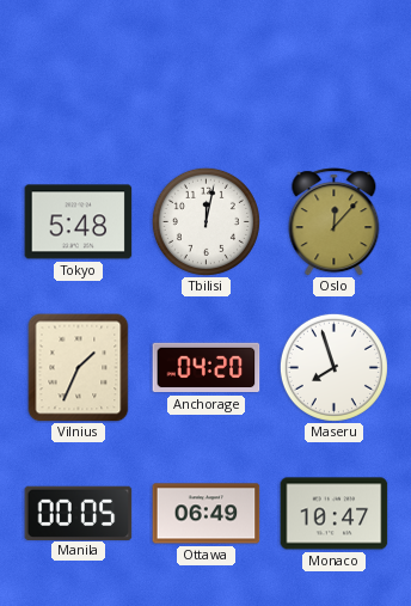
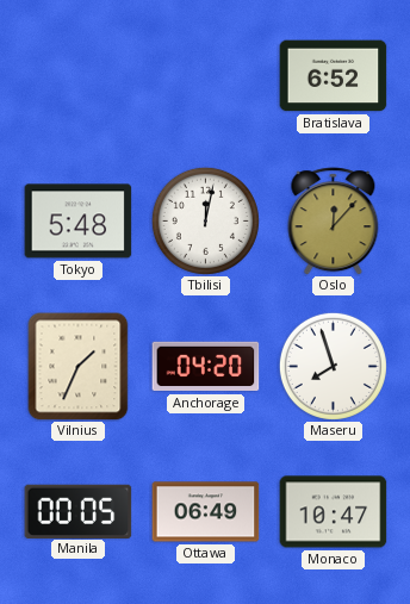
Bratislava: none -> 6:52 (334, 76)
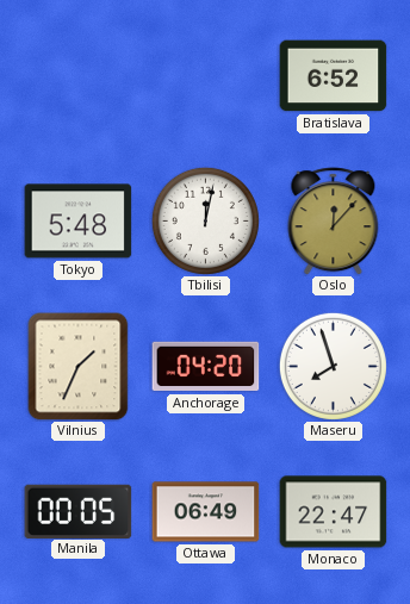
Monaco: 10:47 -> 22:47 (334, 512)
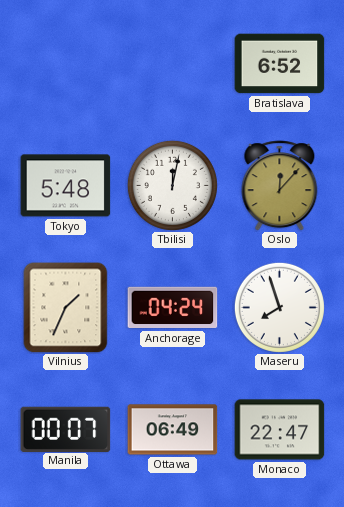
Anchorage: 04:20 -> 04:24 (173, 308)
Manila: 00:05 -> 00:07 (66, 429)
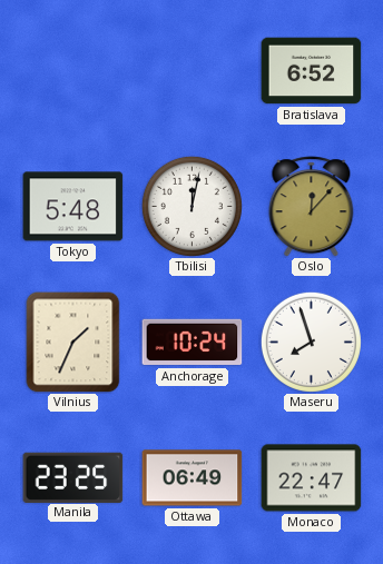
Anchorage: 04:24 -> 10:24 (193, 343)
Manila: 00:07 -> 23:25 (73, 477)
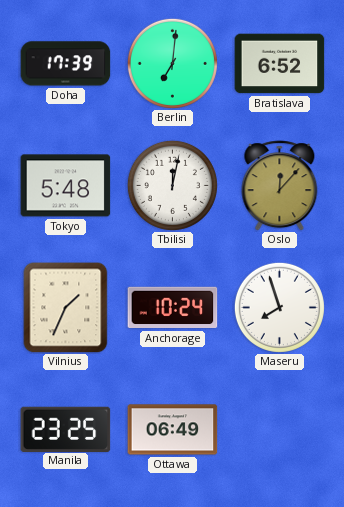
Doha: none -> 17:39 (66, 64)
Berlin: none -> 7:01 (172, 63)
Monaco: 22:47 -> none (312, 478)
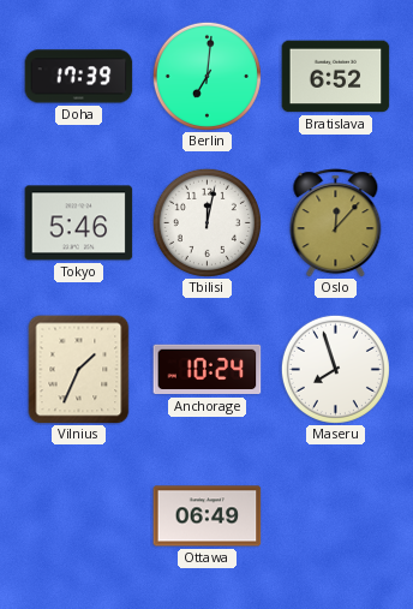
Tokyo: 5:48 -> 5:46 (79, 223)
Manila: 23:25 -> none (66, 429)
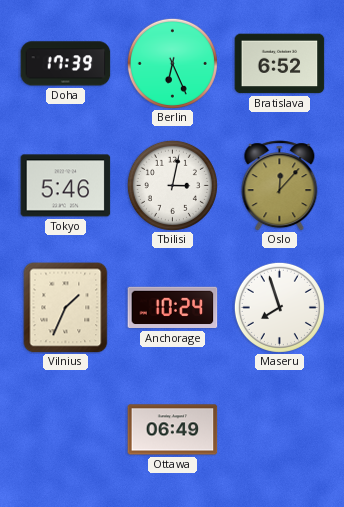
Berlin: 7:01 -> 6:26 (172, 63)
Tbilisi: 12:02 -> 3:02 (172, 185)
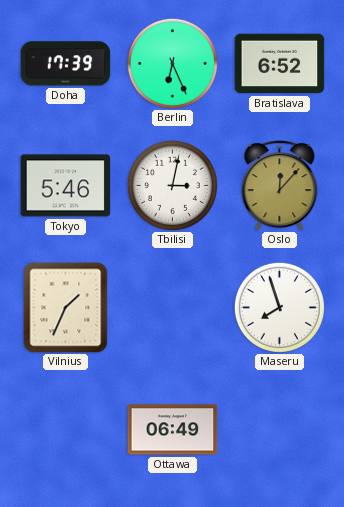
Anchorage: 10:24 -> none (173, 308)
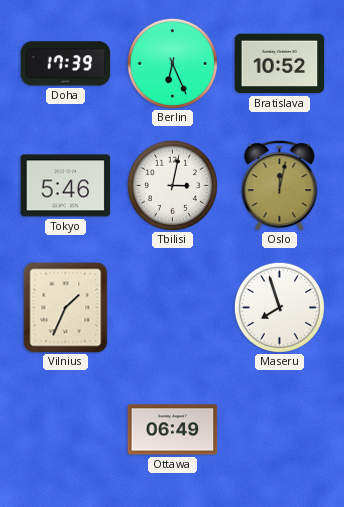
Bratislava: 6:52 -> 10:52 (280, 64)
Oslo: 12:07 -> 12:02 (280, 186)
